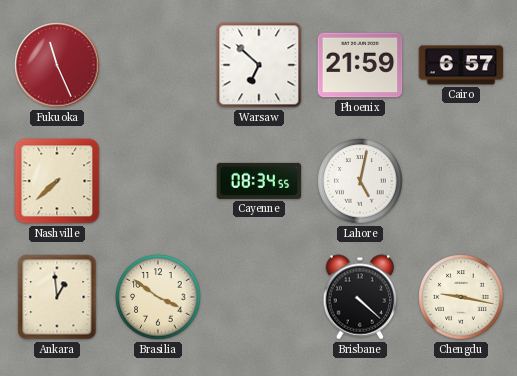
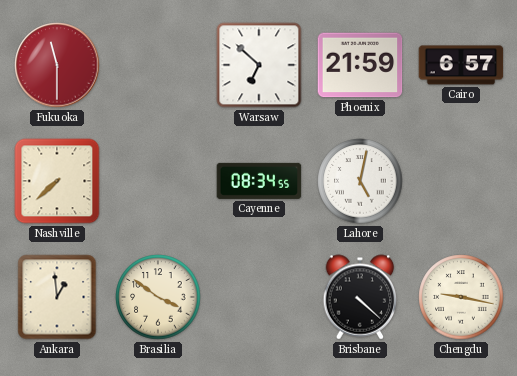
Fukuoka: 11:26 -> 11:30 (57, 65)
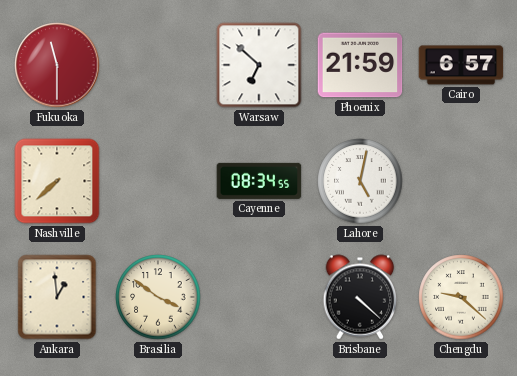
Chengdu: 9:17 -> 9:22 (461, 297)
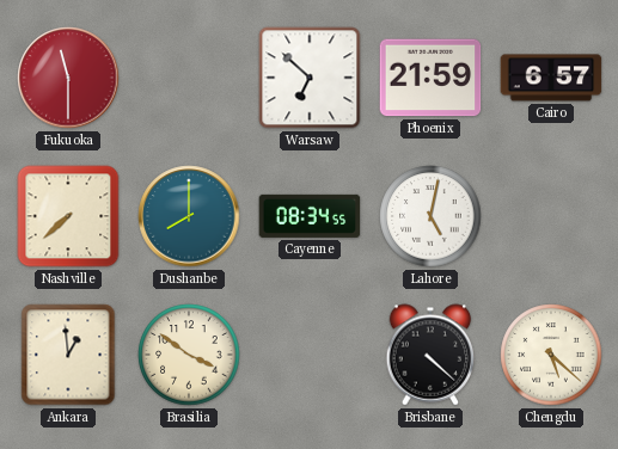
Dushanbe: none -> 8:00 (189, 216)
Chengdu: 9:22 -> 5:22 (551, 355)
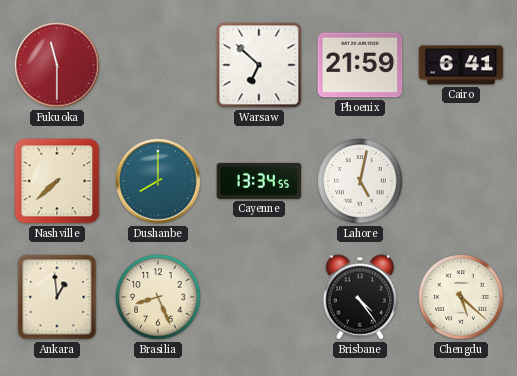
Cairo: 6:57 -> 6:41 (461, 65)
Cayenne: 08:34 -> 13:34 (259, 181)
Brasilia: 3:51 -> 8:26 (158, 297)
Brisbane: 4:22 -> 4:24 (360, 297)
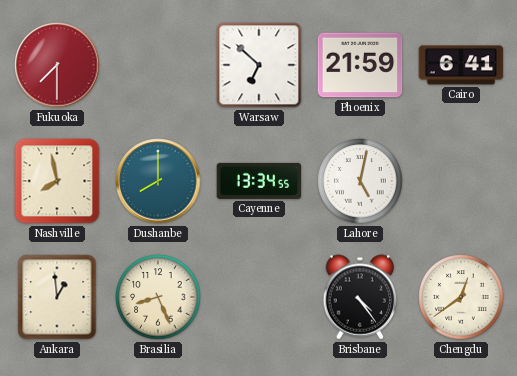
Fukuoka: 11:30 -> 7:30 (57, 65)
Nashville: 7:38 -> 7:58 (57, 181)
Chengdu: 5:22 -> 12:39 (461, 297)
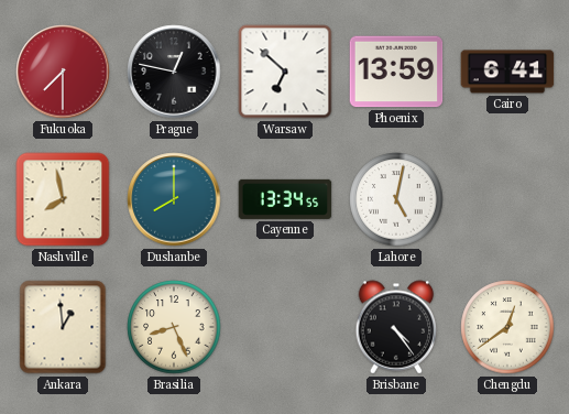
Prague: none -> 12:47 (174, 72)
Phoenix: 21:59 -> 13:59 (396, 72)
